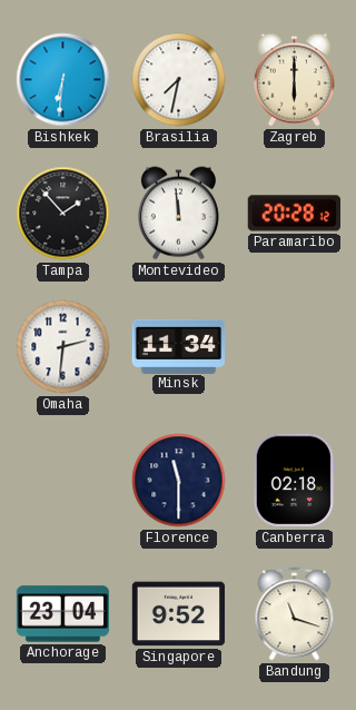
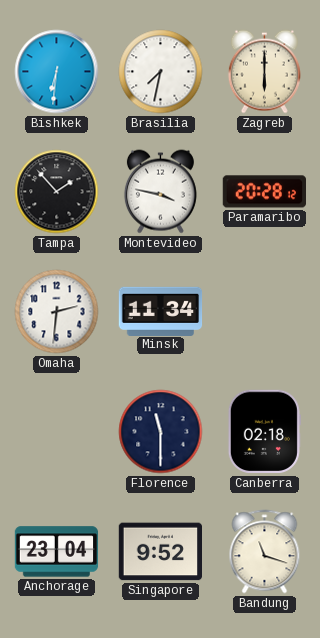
Montevideo: 11:59 -> 3:47 (160, 192)
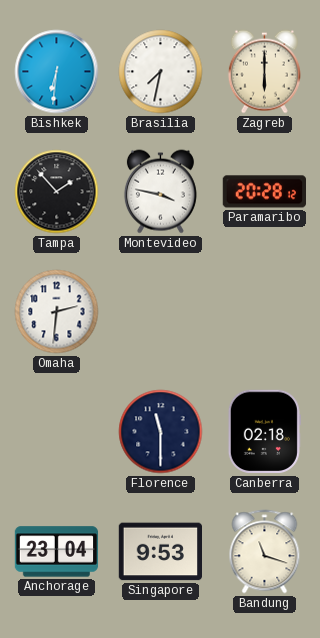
Minsk: 11:34 -> none (161, 311)
Singapore: 9:52 -> 9:53 (160, 552)
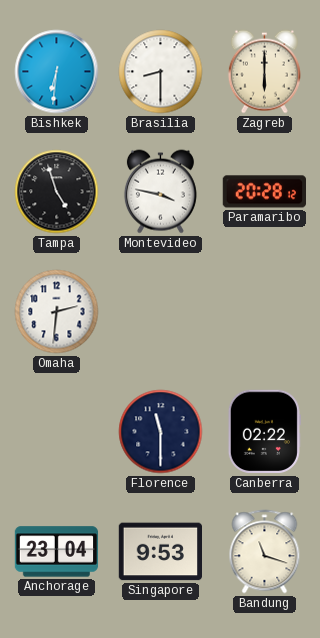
Brasilia: 7:32 -> 8:30 (161, 72)
Tampa: 1:53 -> 4:57 (57, 192)
Canberra: 02:18 -> 02:22 (264, 432)
